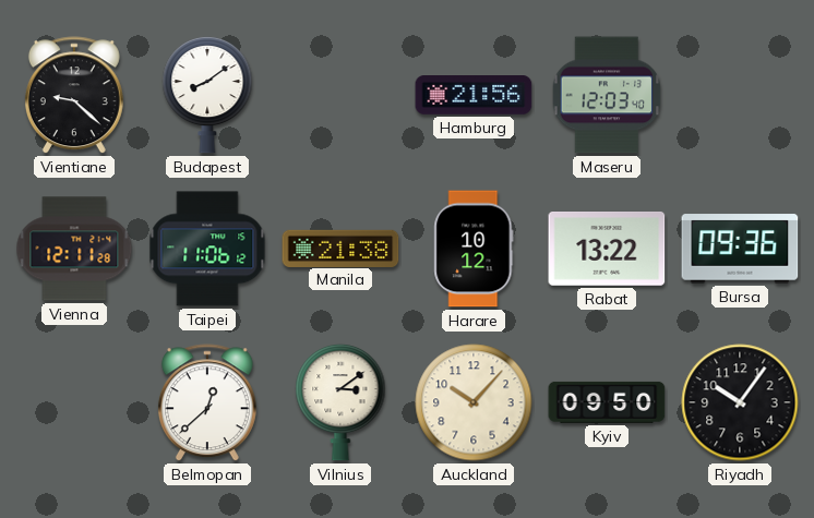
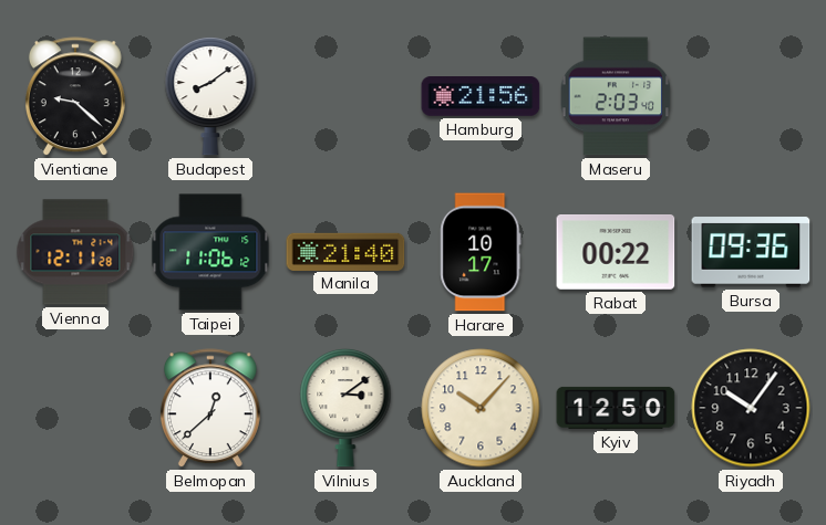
Maseru: 12:03 -> 2:03 (616, 96)
Manila: 21:38 -> 21:40 (345, 251)
Harare: 10:12 -> 10:17 (481, 252)
Rabat: 13:22 -> 00:22 (616, 253)
Kyiv: 09:50 -> 12:50 (616, 408)
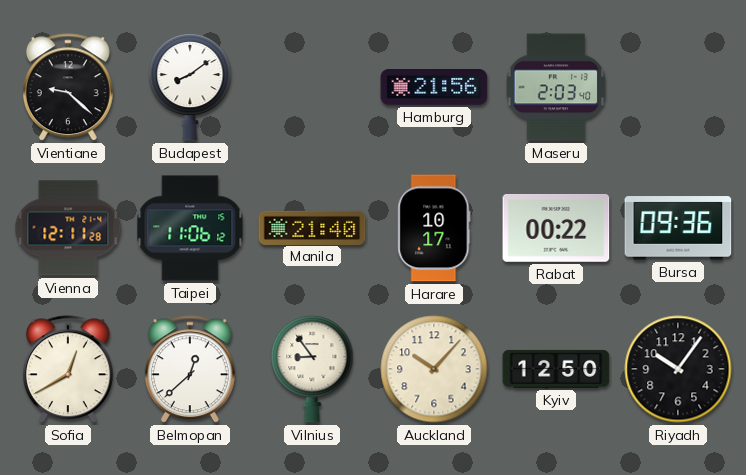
Sofia: none -> 12:40 (68, 370)
Vilnius: 3:09 -> 8:54 (312, 369)
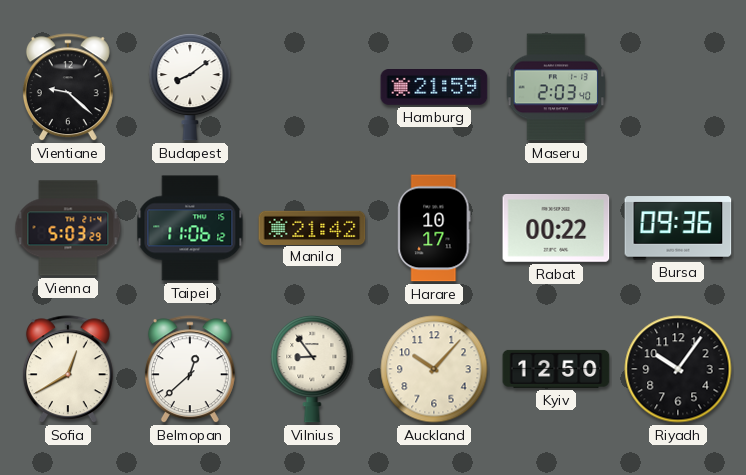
Hamburg: 21:56 -> 21:59 (434, 88)
Vienna: 12:11 -> 5:03 (68, 228)
Manila: 21:40 -> 21:42 (312, 227)
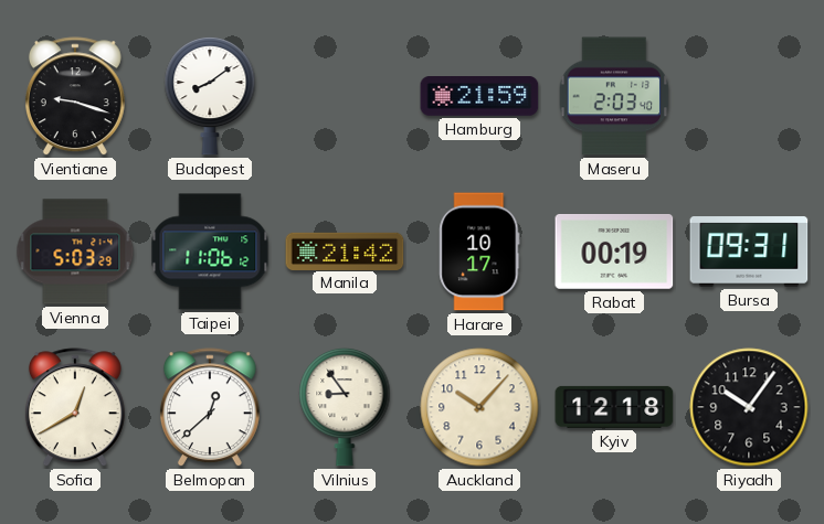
Vientiane: 9:22 -> 9:18 (75, 97)
Rabat: 00:22 -> 00:19 (614, 253)
Bursa: 09:36 -> 09:31 (749, 252)
Kyiv: 12:50 -> 12:18 (614, 407)
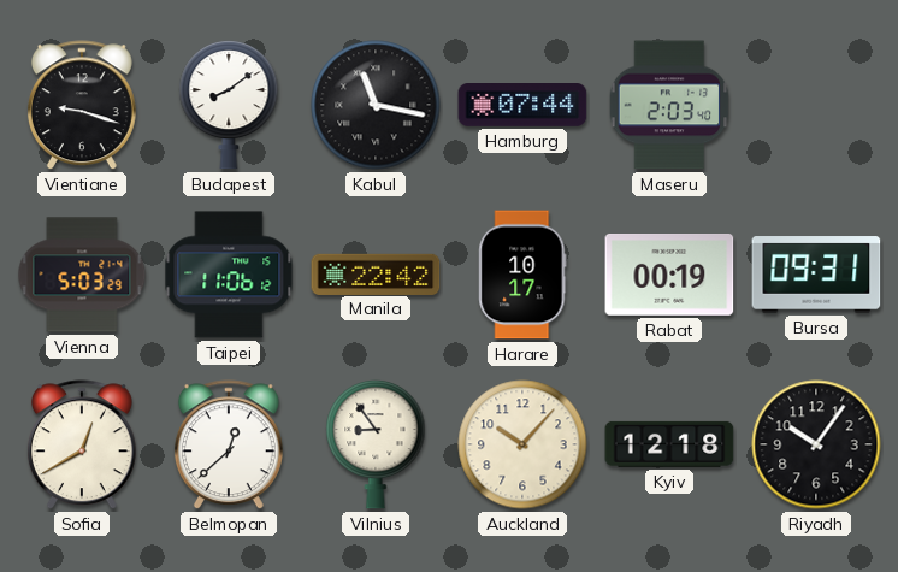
Kabul: none -> 11:17 (376, 105)
Hamburg: 21:59 -> 07:44 (522, 106)
Manila: 21:42 -> 22:42 (376, 273)
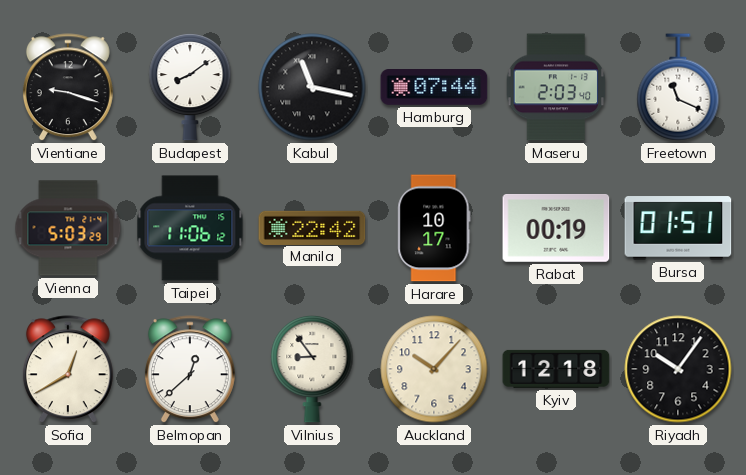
Freetown: none -> 11:19 (678, 87)
Bursa: 09:31 -> 01:51 (678, 228)
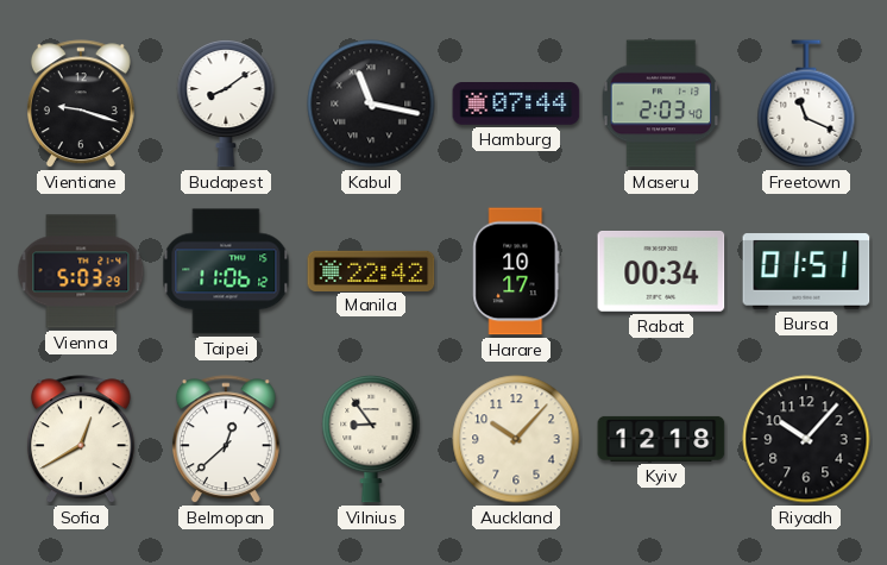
Rabat: 00:19 -> 00:34 (661, 272)
Riyadh: 10:06 -> 10:07 (806, 439)
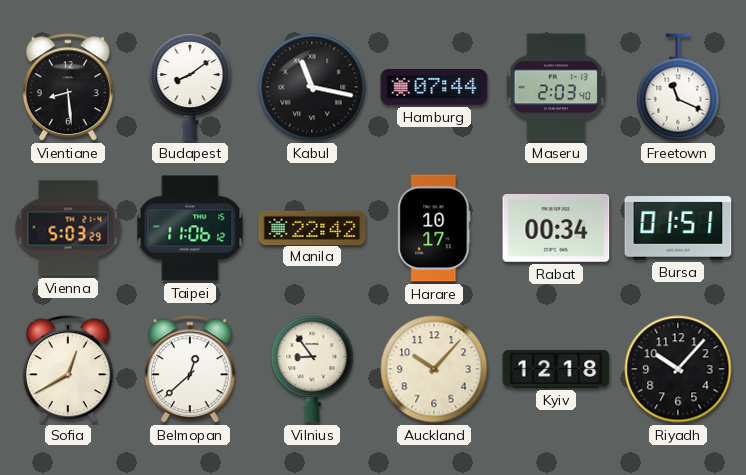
Vientiane: 9:18 -> 8:29 (68, 88)
